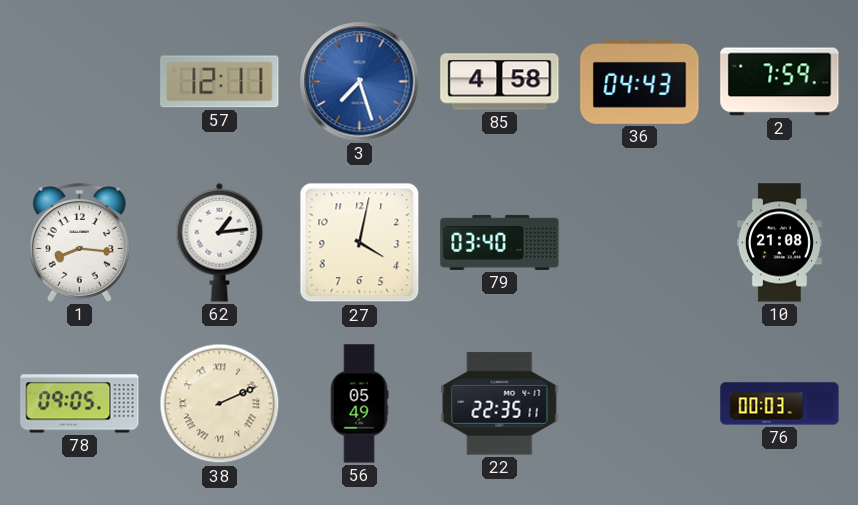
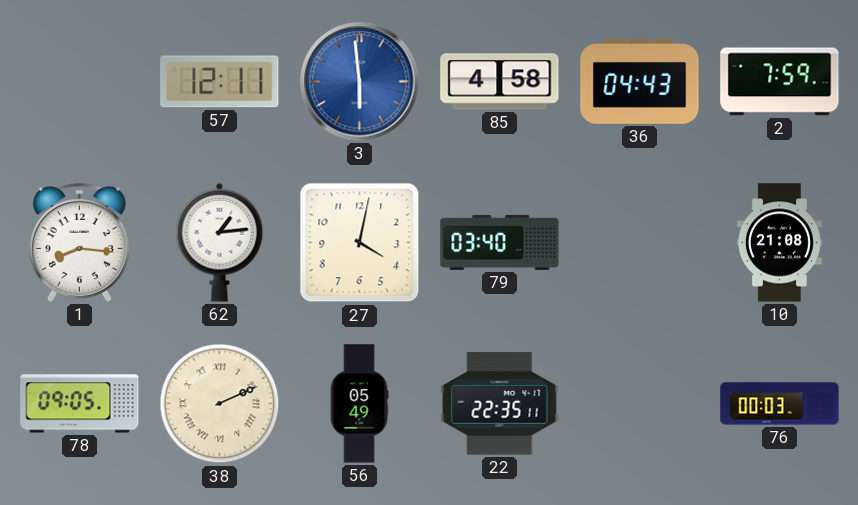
3: 7:27 -> 5:59 (360, 82)
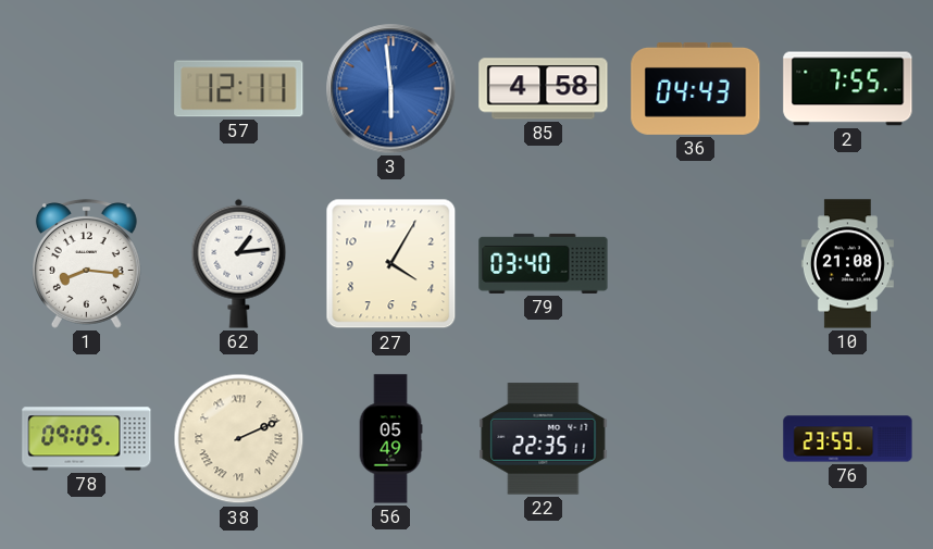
2: 7:59 -> 7:55 (848, 89)
27: 4:02 -> 4:05 (391, 264)
76: 00:03 -> 23:59 (848, 439)
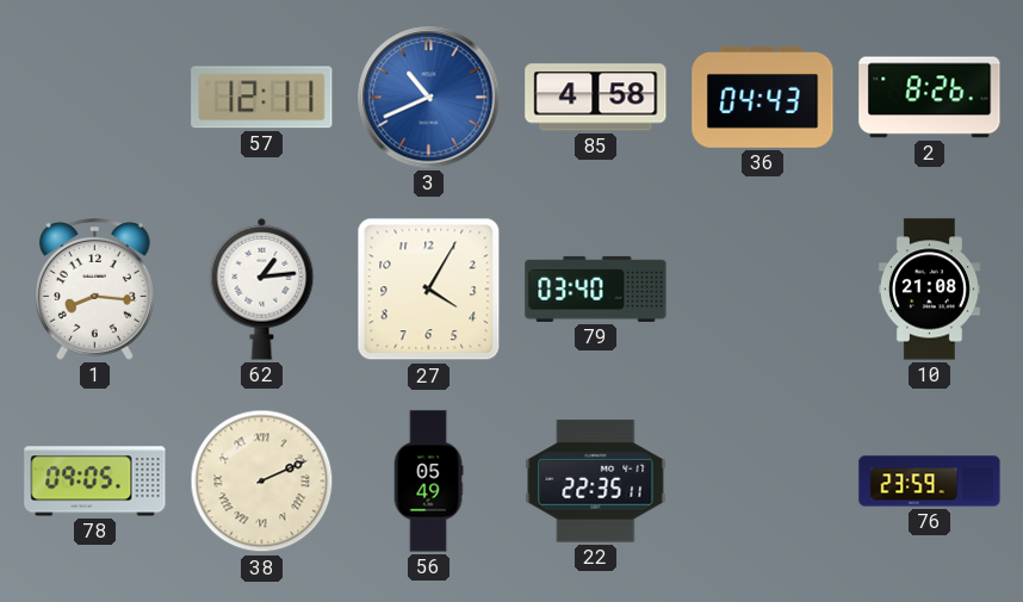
3: 5:59 -> 10:41 (429, 98)
2: 7:55 -> 8:26 (930, 98)
